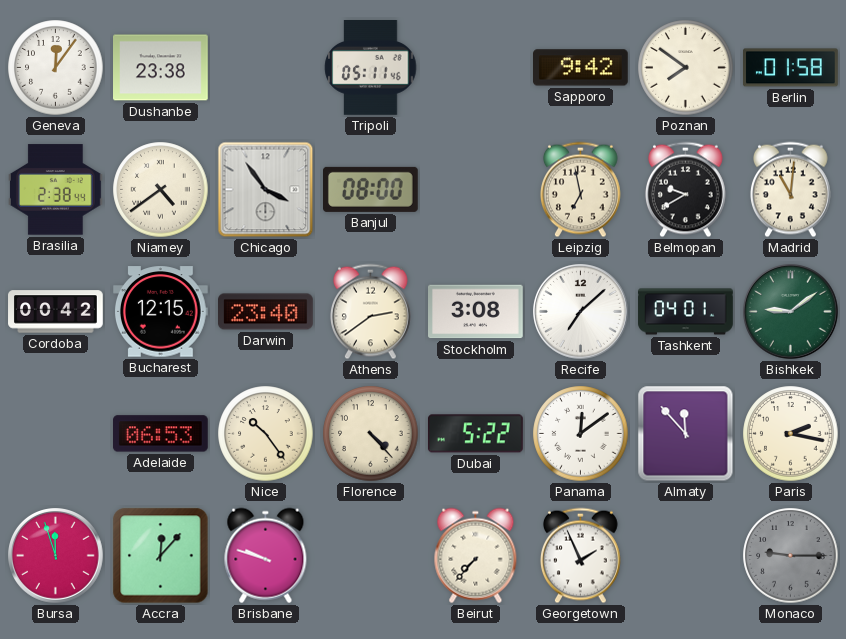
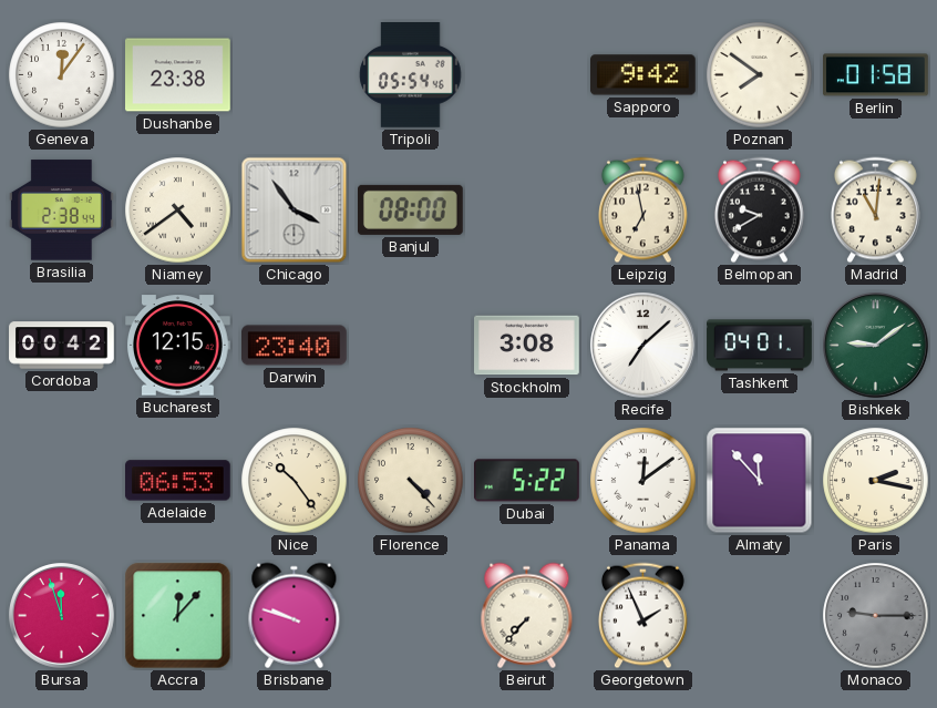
Tripoli: 05:11 -> 05:54 (411, 75)
Athens: 2:39 -> none (371, 312)
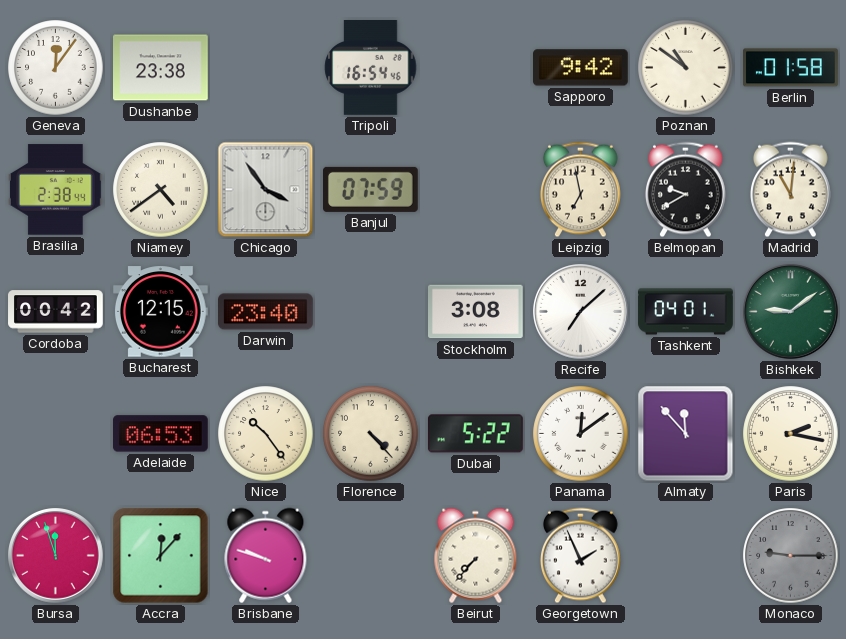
Tripoli: 05:54 -> 16:54 (371, 68)
Poznan: 7:51 -> 10:51 (686, 68)
Banjul: 08:00 -> 07:59 (371, 189)
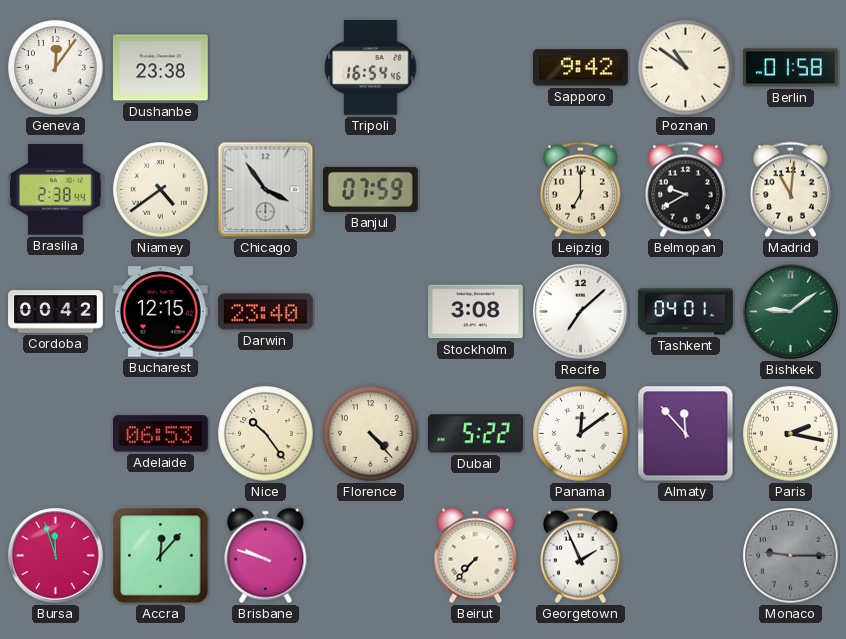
Leipzig: 6:58 -> 7:00 (581, 190)
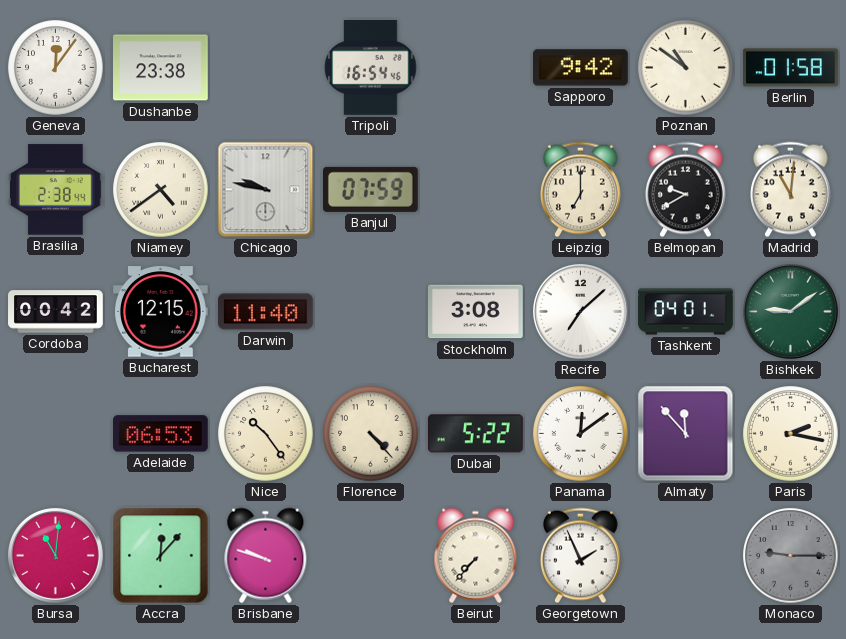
Chicago: 3:54 -> 9:47 (266, 190)
Darwin: 23:40 -> 11:40 (266, 312)
Bursa: 11:57 -> 11:01 (56, 556)
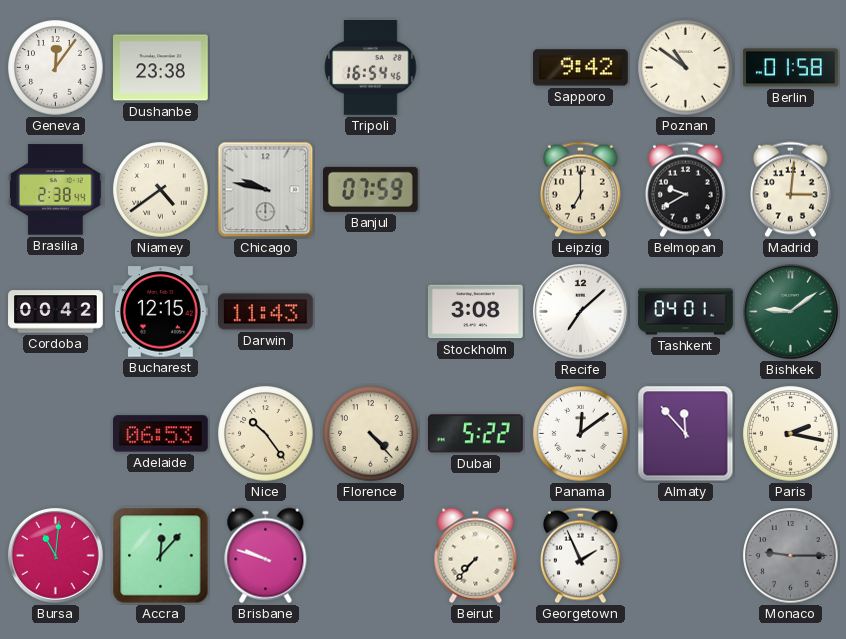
Madrid: 11:01 -> 3:01 (791, 190)
Darwin: 11:40 -> 11:43 (266, 312)
